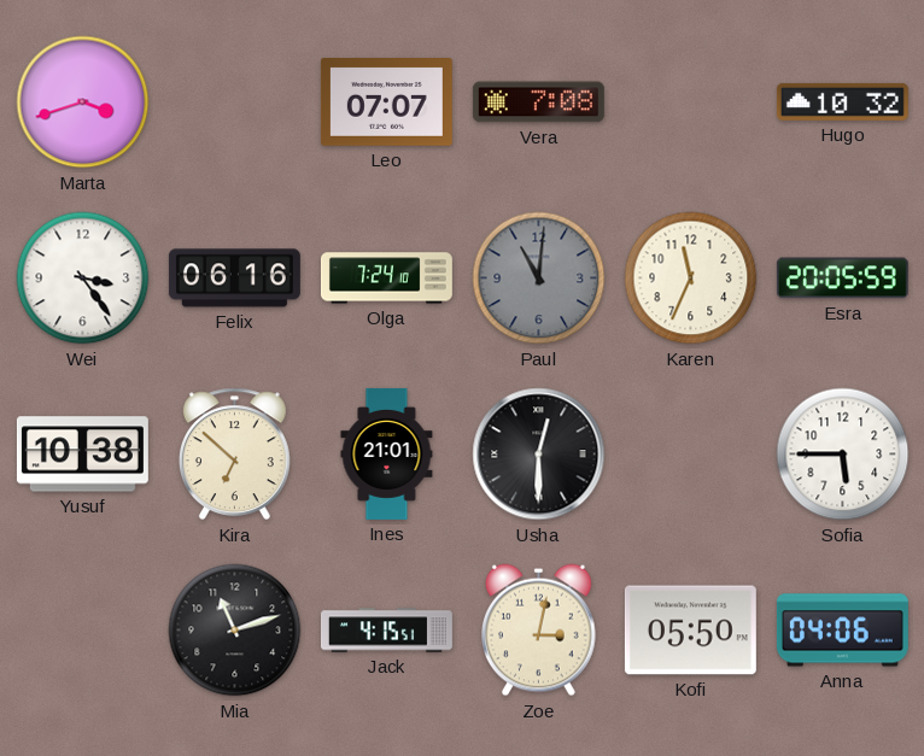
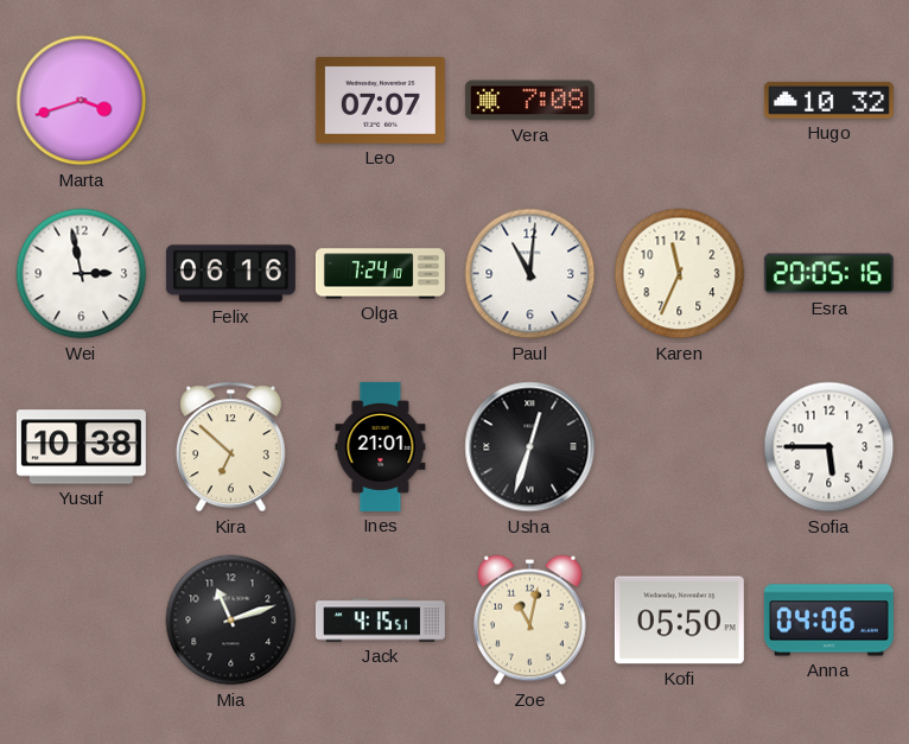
Wei: 3:24 -> 2:58 (82, 274)
Paul dial: grey -> white (530, 274)
Esra: 20:05:59 -> 20:05:16 (828, 274)
Usha: 12:30 -> 12:33 (530, 447)
Zoe: 3:02 -> 11:02 (530, 621)
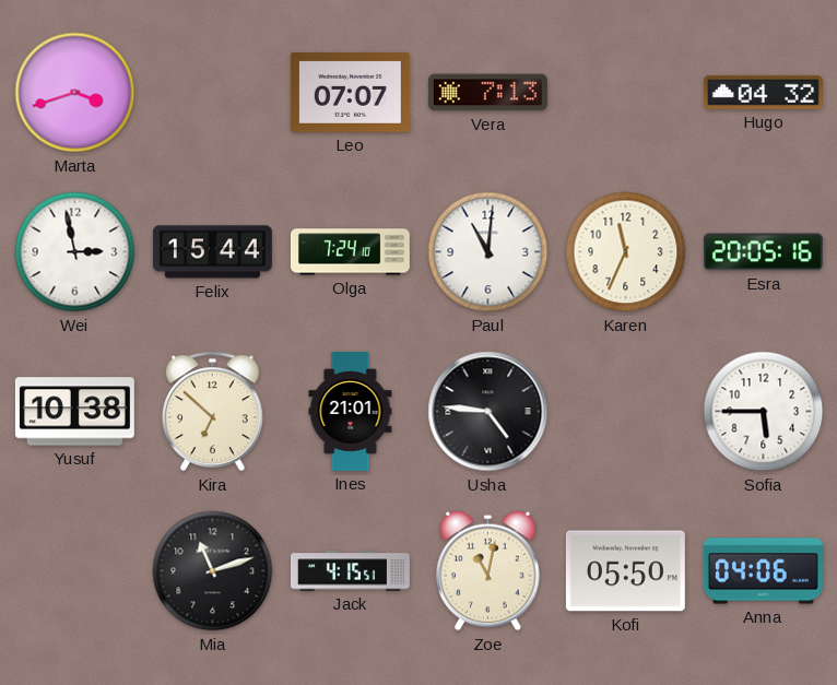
Vera: 7:08 -> 7:13 (487, 93)
Hugo: 10:32 -> 04:32 (763, 92)
Felix: 06:16 -> 15:44 (212, 252)
Usha: 12:33 -> 4:46 (488, 412)
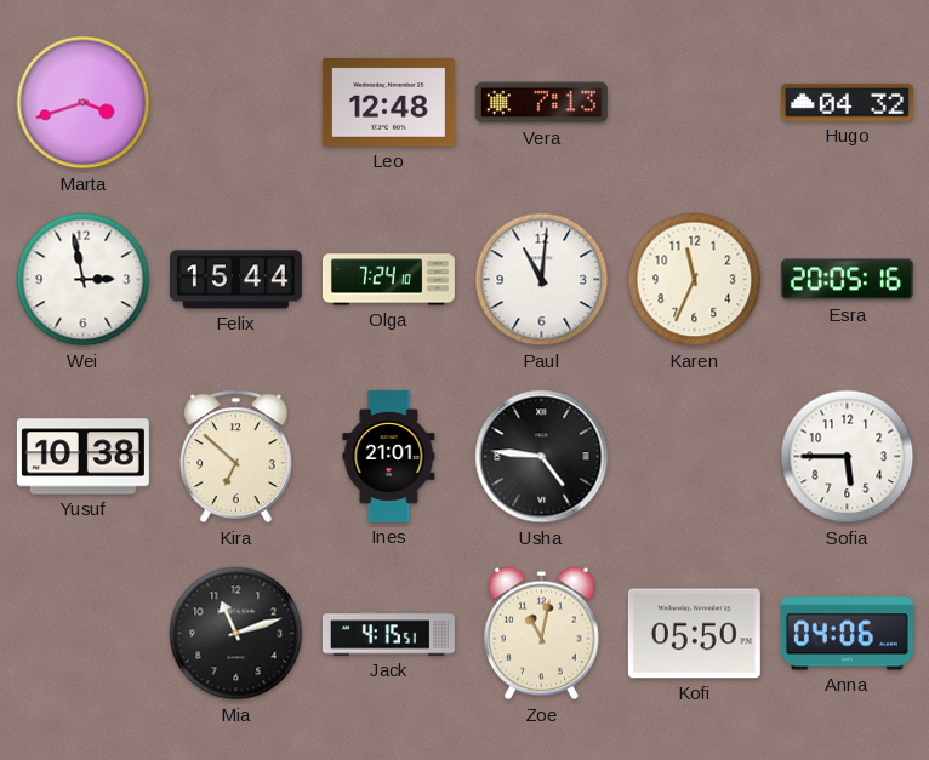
Leo: 07:07 -> 12:48 (388, 103)
